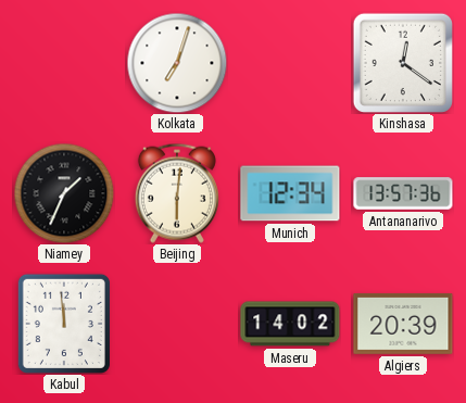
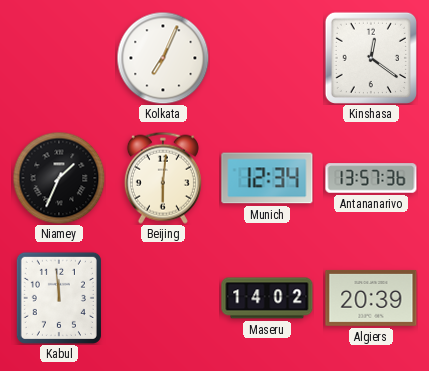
Kolkata: 7:03 -> 7:04 (163, 58)
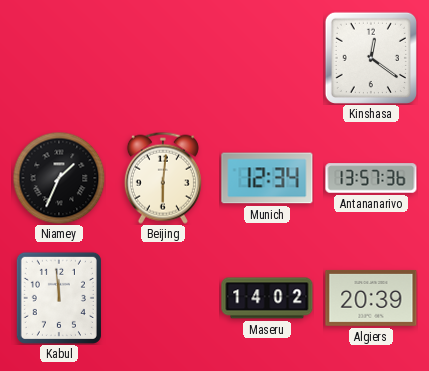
Kolkata: 7:04 -> none (163, 58)
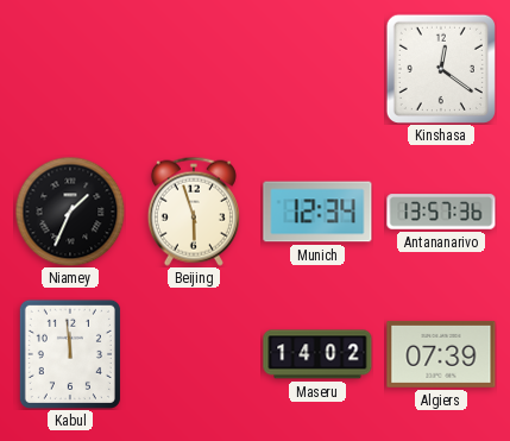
Beijing: 6:01 -> 5:57 (194, 212)
Algiers: 20:39 -> 07:39 (441, 354)
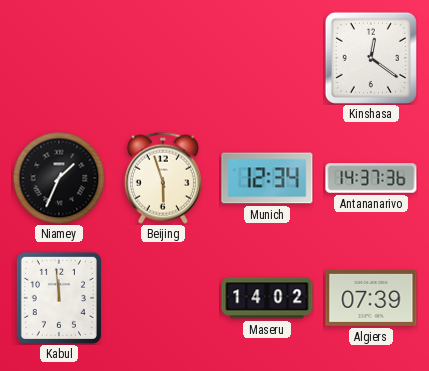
Antananarivo: 13:57 -> 14:37 (371, 178)
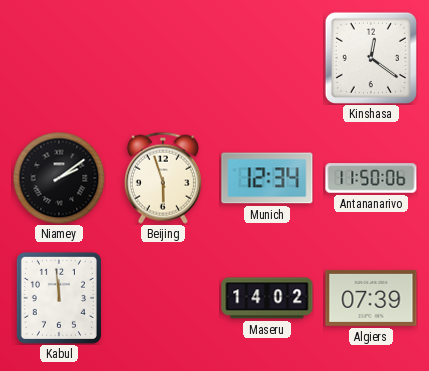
Niamey: 1:34 -> 2:09 (59, 178)
Antananarivo: 14:37 -> 11:50 (371, 178)
